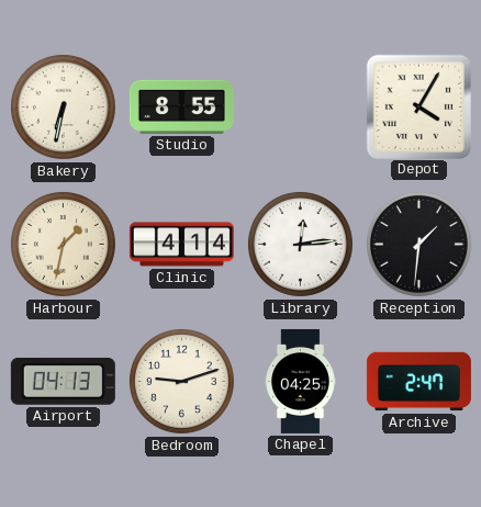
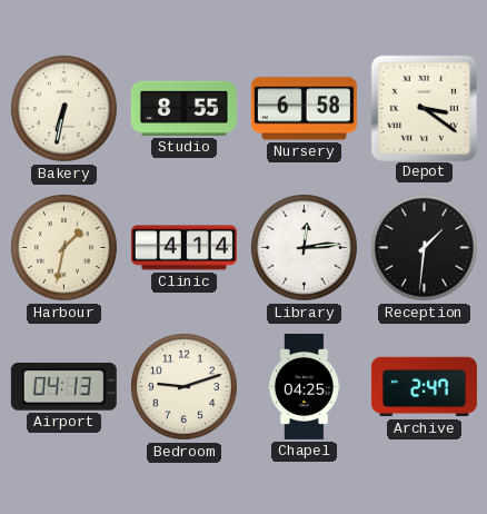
Nursery: none -> 6:58 (304, 109)
Depot: 4:05 -> 3:21 (424, 108)
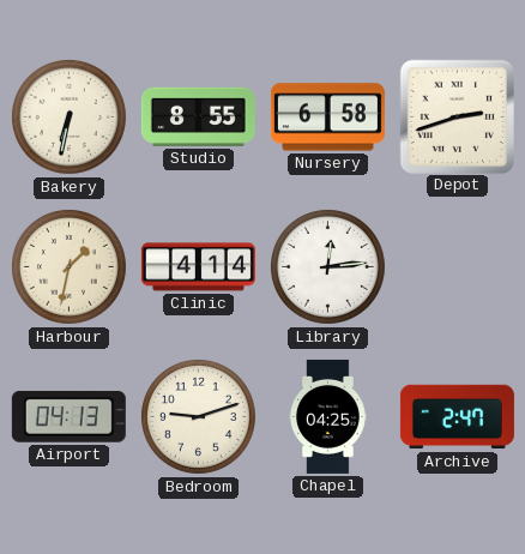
Depot: 3:21 -> 2:42 (457, 116)
Reception: 1:31 -> none (424, 247)
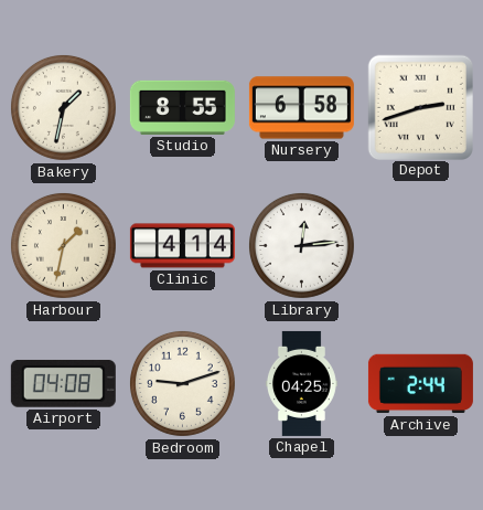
Bakery: 6:32 -> 1:32 (63, 107)
Airport: 04:13 -> 04:08 (63, 383)
Archive: 2:47 -> 2:44 (420, 384)
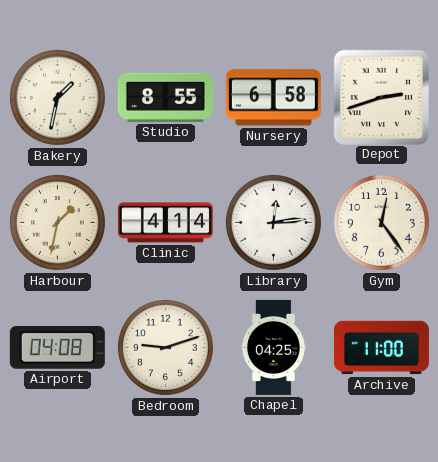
Gym: none -> 12:24 (381, 222)
Archive: 2:44 -> 11:00 (381, 348)
